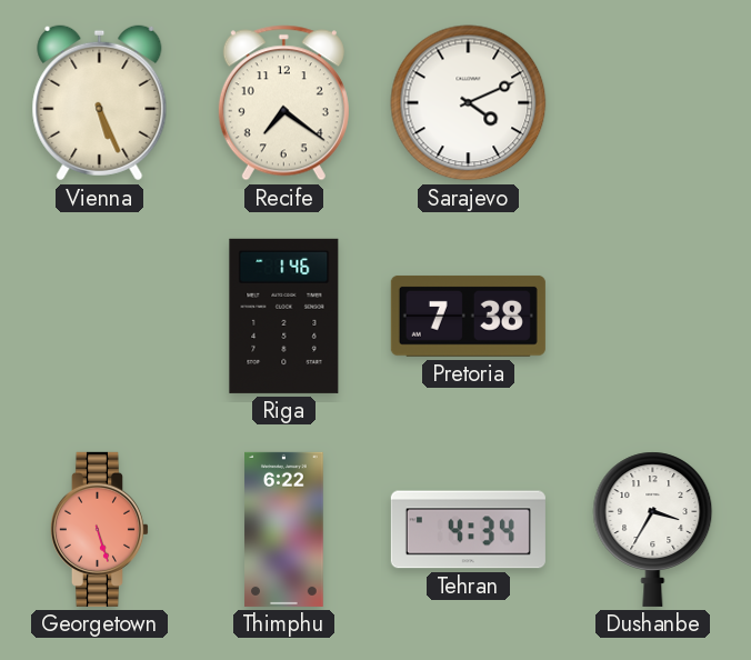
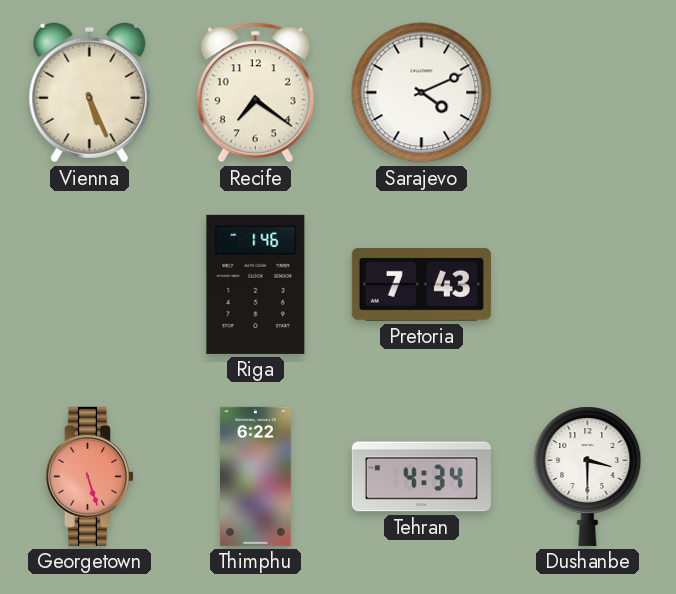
Pretoria: 7:38 -> 7:43 (421, 284)
Dushanbe: 3:35 -> 3:30 (588, 476)
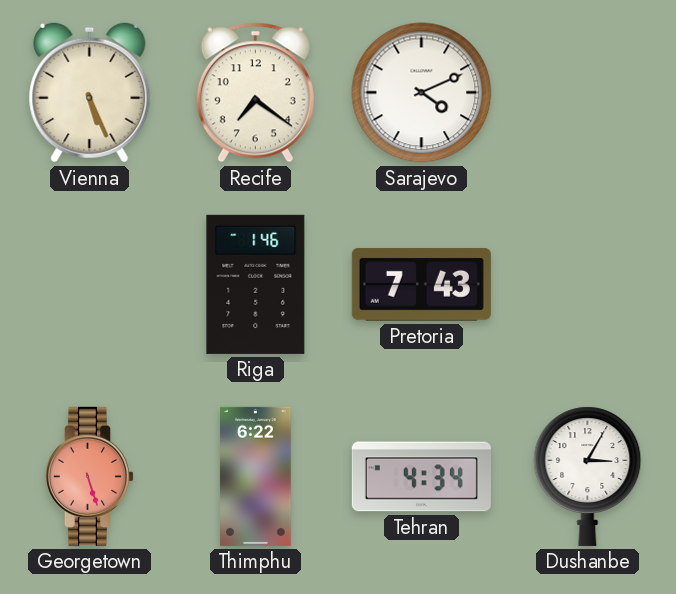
Dushanbe: 3:30 -> 3:05 (588, 476)
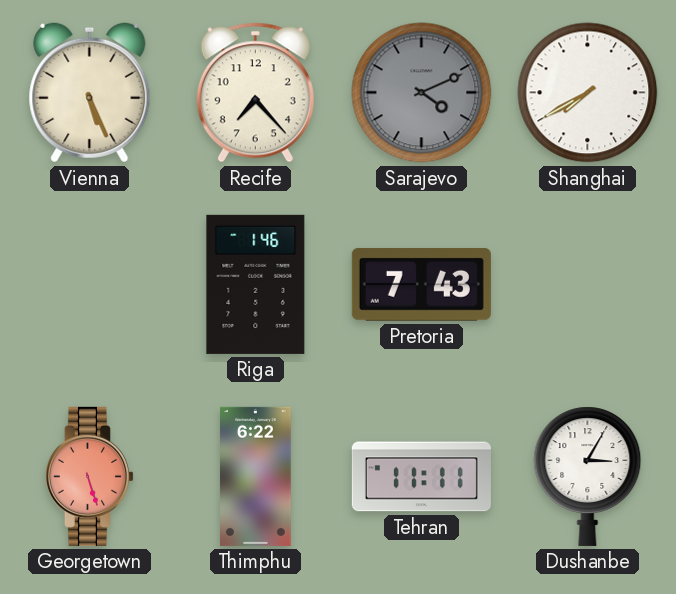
Recife: 7:21 -> 7:23 (255, 93)
Sarajevo dial: white -> grey (422, 93)
Shanghai: none -> 7:40 (588, 93)
Tehran: 4:34 -> 11:11 (421, 477)
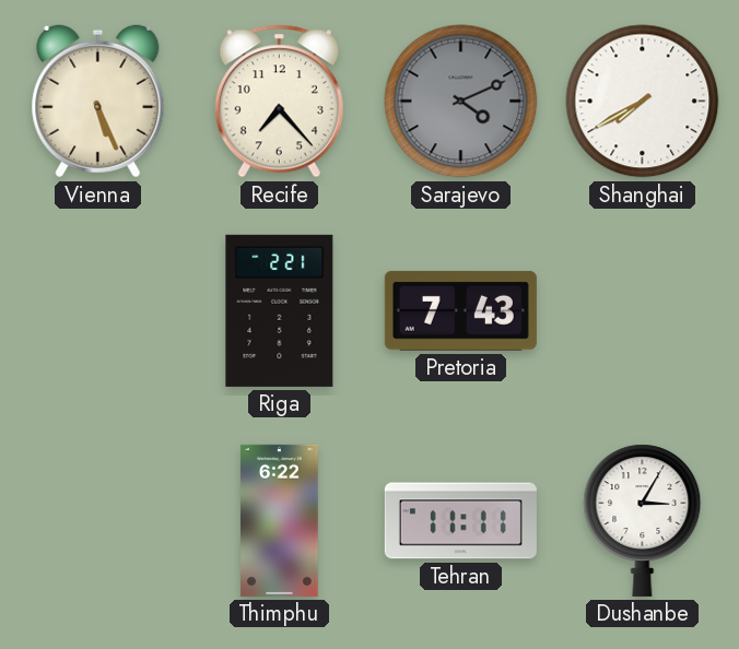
Riga: 1:46 -> 2:21 (280, 310)
Georgetown: 5:27 -> none (89, 476)
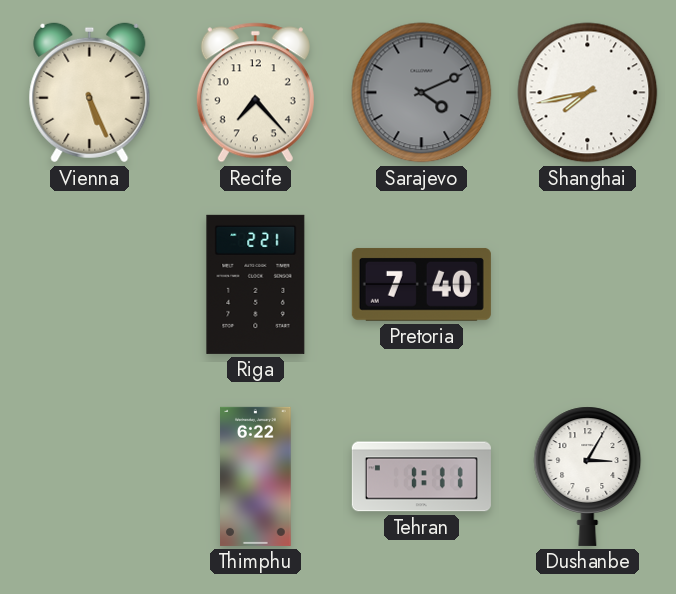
Shanghai: 7:40 -> 7:43 (588, 93)
Pretoria: 7:43 -> 7:40 (421, 284)
Tehran: 11:11 -> 1:11 (421, 477)
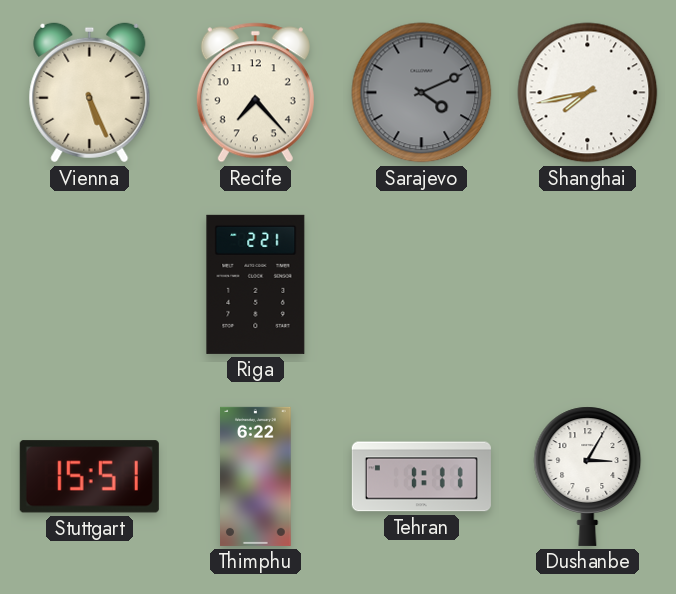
Pretoria: 7:40 -> none (421, 284)
Stuttgart: none -> 15:51 (89, 477)
